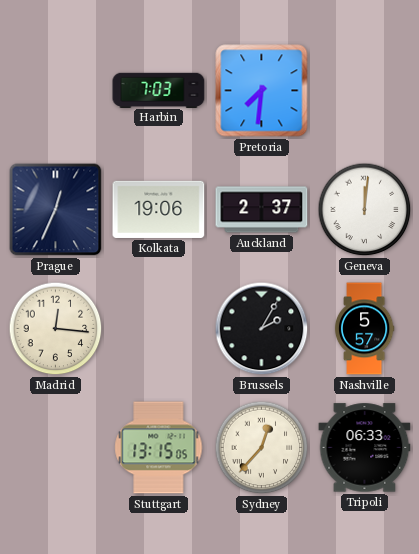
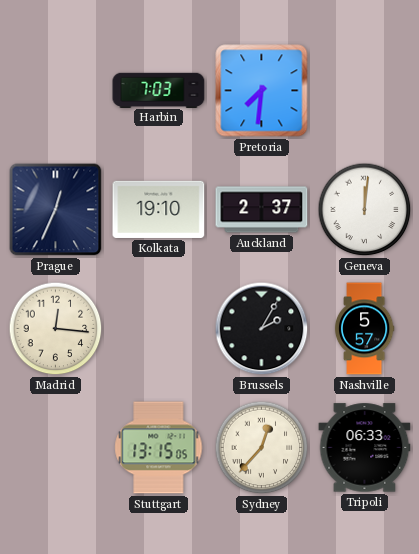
Kolkata: 19:06 -> 19:10 (159, 209)
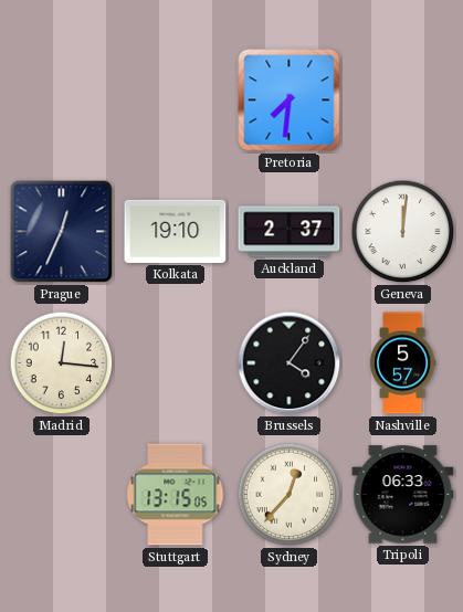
Harbin: 7:03 -> none (159, 90)
Brussels: 2:05 -> 4:06 (290, 363)
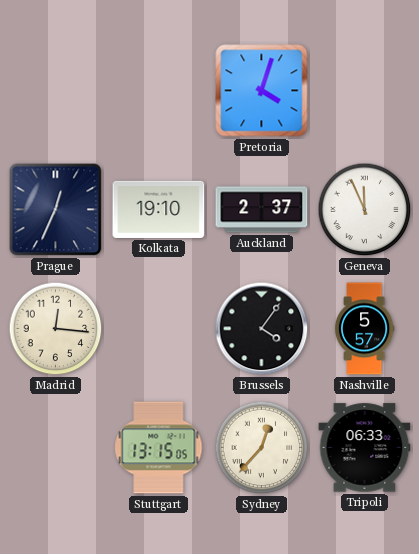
Pretoria: 7:31 -> 4:03 (262, 91)
Geneva: 12:01 -> 11:56 (365, 210)
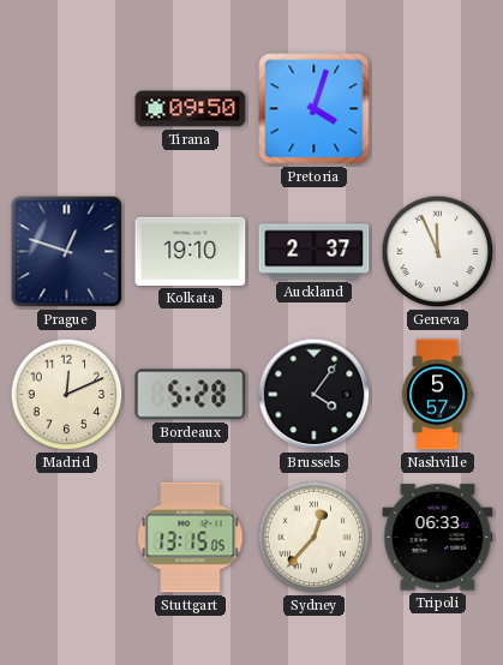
Tirana: none -> 09:50 (191, 109)
Prague: 12:34 -> 12:48 (67, 252)
Madrid: 12:16 -> 12:11 (67, 395)
Bordeaux: none -> 5:28 (191, 395)
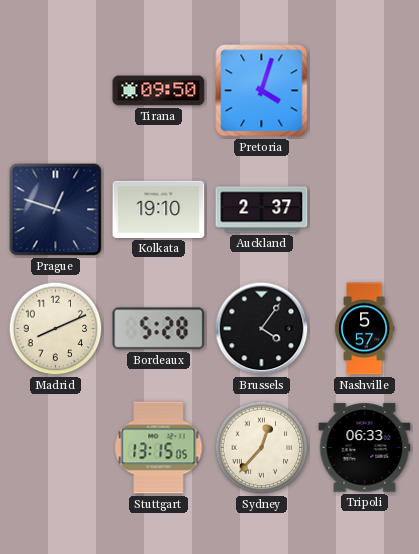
Geneva: 11:56 -> none (438, 252)
Madrid: 12:11 -> 8:11 (56, 329)
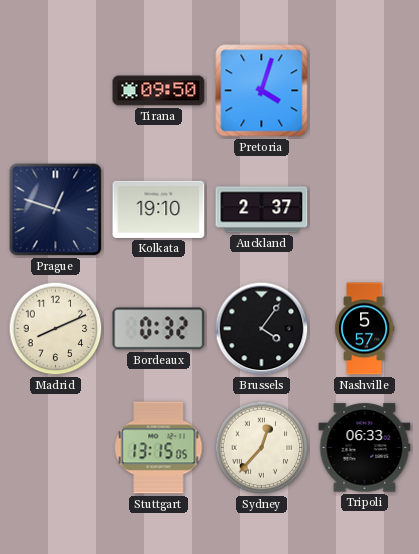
Bordeaux: 5:28 -> 0:32 (159, 329)
